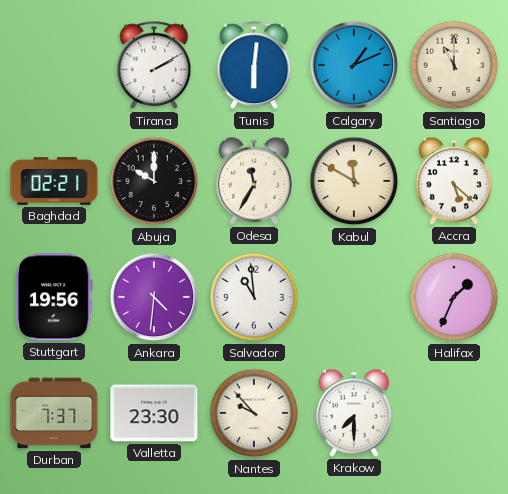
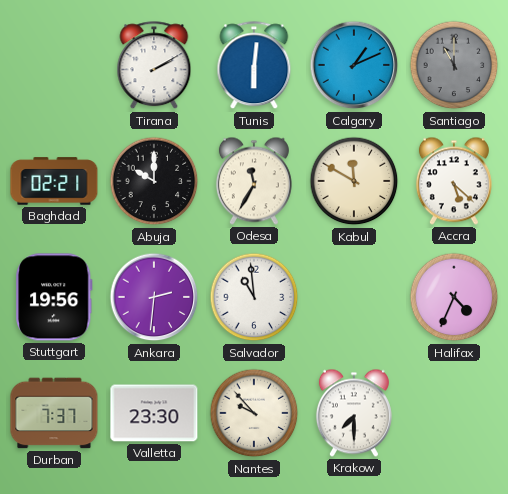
Santiago dial: cream -> grey (454, 65)
Ankara: 4:31 -> 2:31 (154, 297)
Halifax: 1:34 -> 4:34 (454, 297)
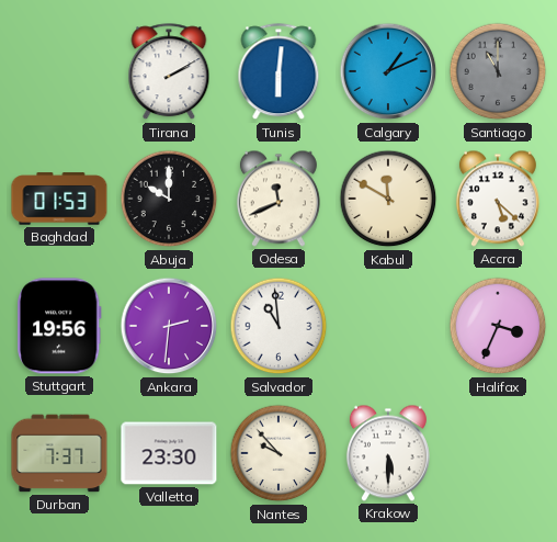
Baghdad: 02:21 -> 01:53 (59, 199)
Odesa: 11:35 -> 11:41 (278, 199)
Halifax: 4:34 -> 3:34 (498, 326)
Krakow: 7:30 -> 5:30 (388, 453)
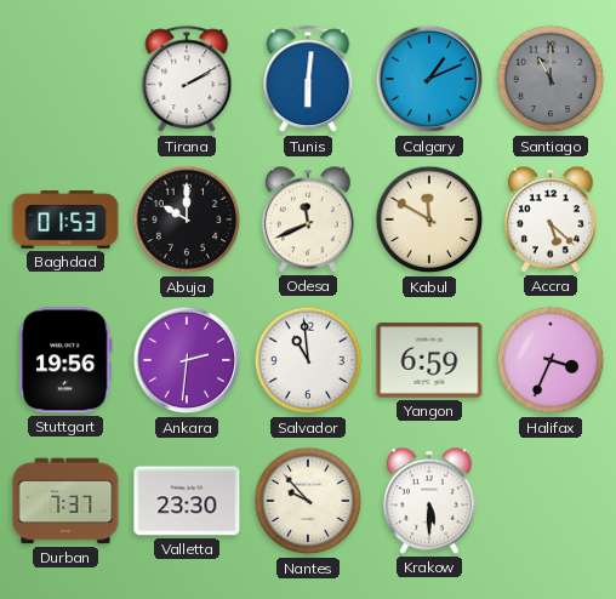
Yangon: none -> 6:59 (429, 360)
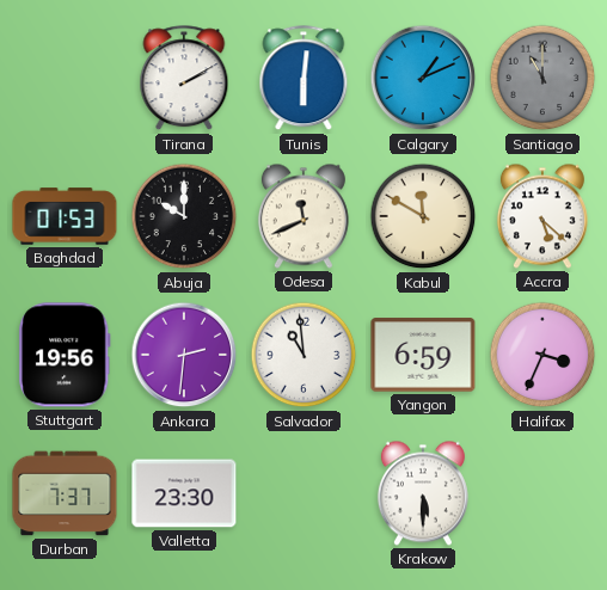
Nantes: 9:53 -> none (308, 501)
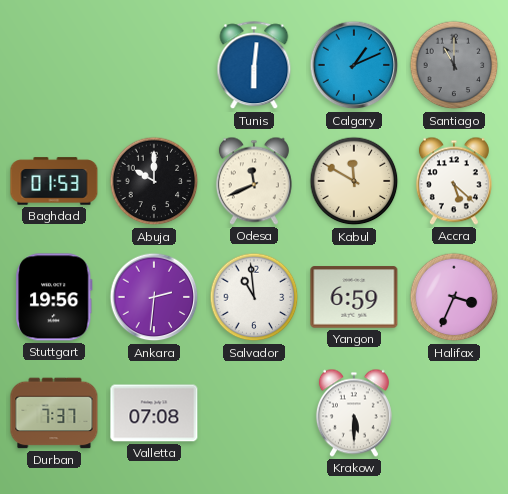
Tirana: 2:10 -> none (184, 79)
Valletta: 23:30 -> 07:08 (154, 413)
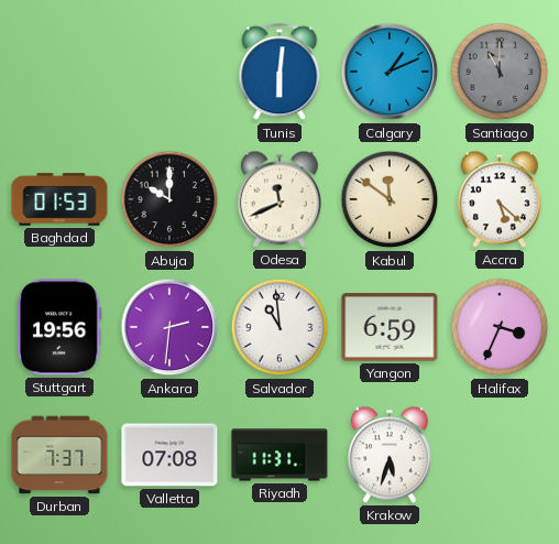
Kabul: 11:50 -> 11:51 (390, 199)
Riyadh: none -> 11:31 (279, 455)
Krakow: 5:30 -> 5:33 (390, 455)
